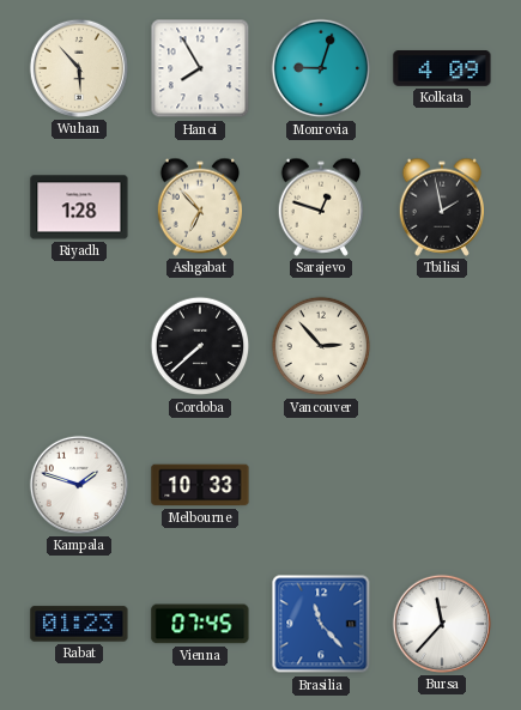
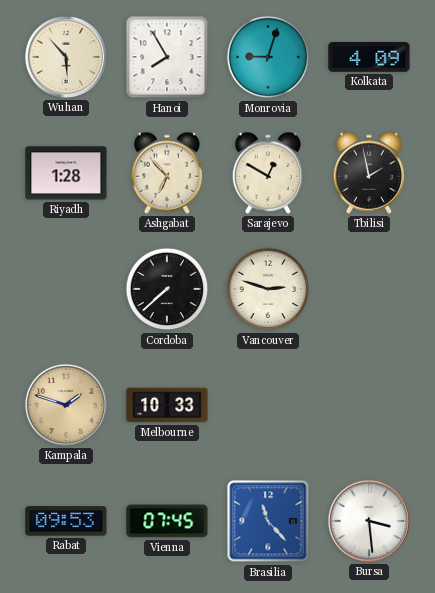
Sarajevo: 12:48 -> 12:50 (268, 173)
Vancouver: 2:53 -> 2:48 (268, 289)
Kampala dial: white -> champagne (66, 405)
Rabat: 01:23 -> 09:53 (66, 521)
Bursa: 11:37 -> 3:29 (369, 521)
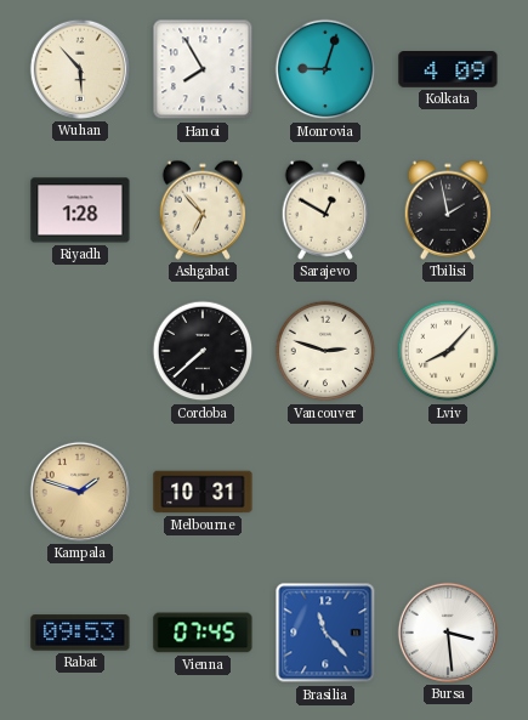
Lviv: none -> 8:07 (448, 351)
Melbourne: 10:33 -> 10:31 (203, 492)
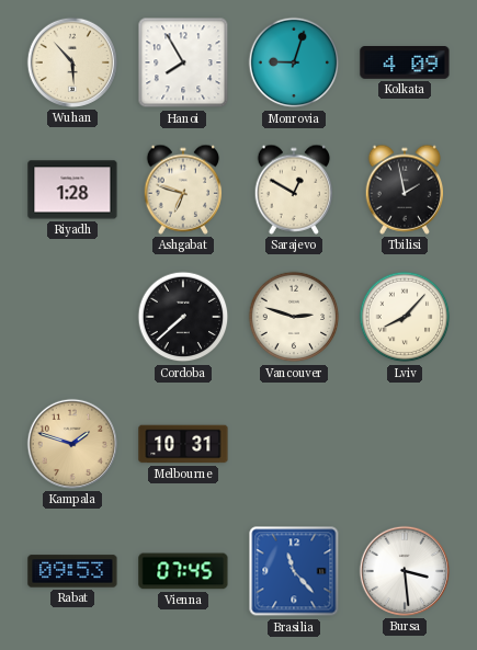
Ashgabat: 6:53 -> 6:48 (183, 190)
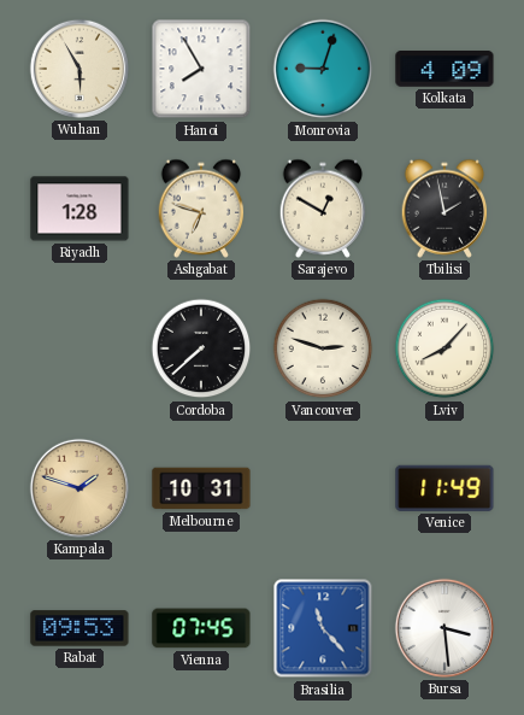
Wuhan: 5:53 -> 5:55 (80, 69)
Venice: none -> 11:49 (444, 488)
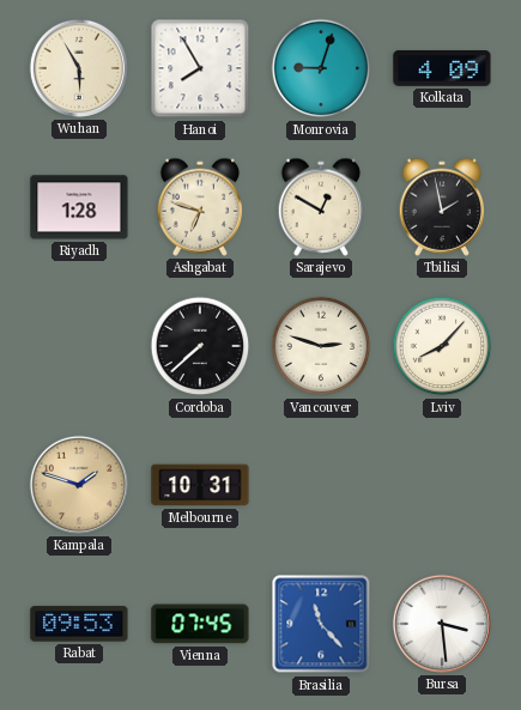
Venice: 11:49 -> none (444, 488)
